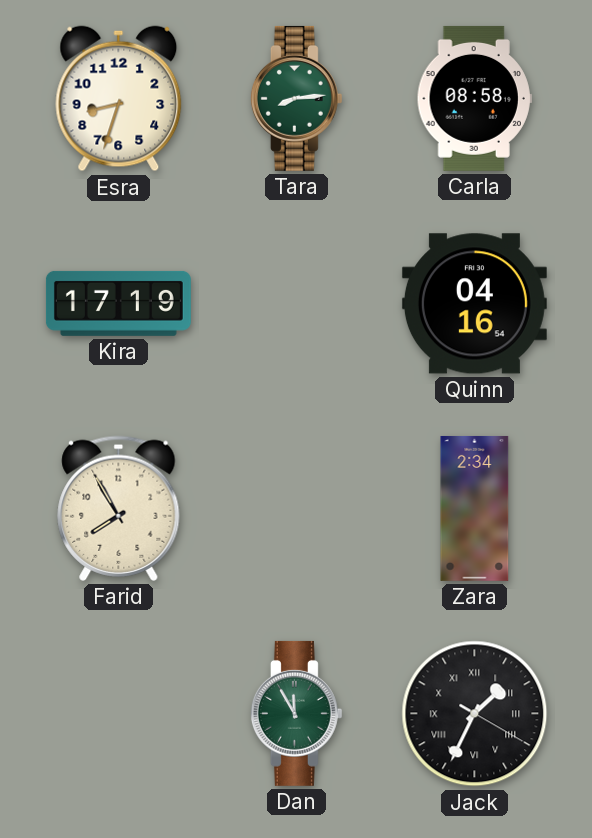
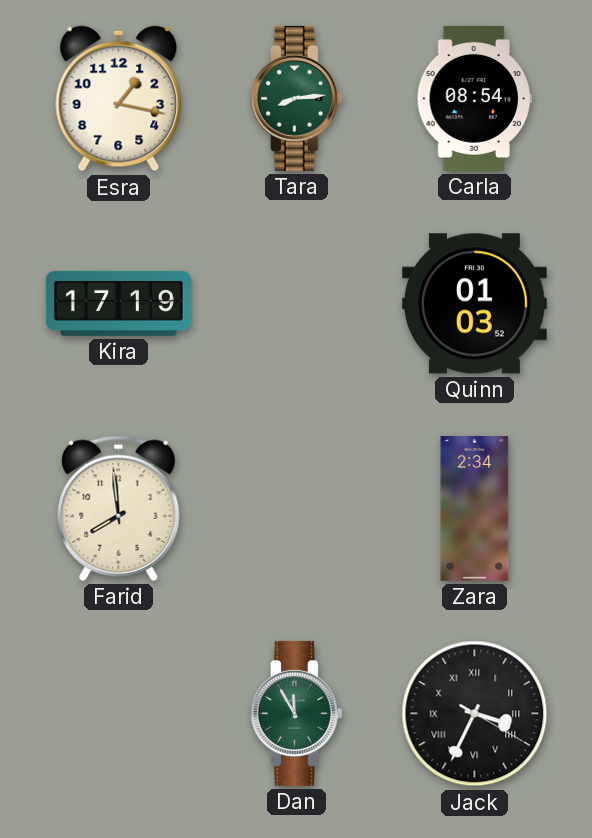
Esra: 8:33 -> 1:17 (119, 99)
Carla: 08:58 -> 08:54 (474, 98)
Quinn: 04:16 -> 01:03 (474, 304)
Farid: 7:55 -> 7:59 (119, 508)
Jack: 1:34 -> 3:34 (475, 714)
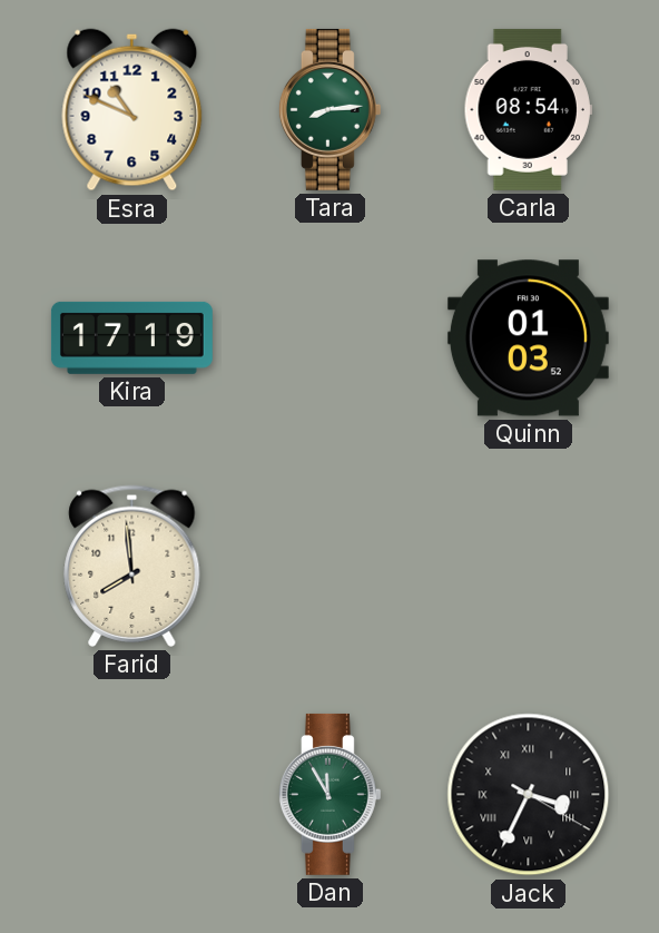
Esra: 1:17 -> 10:49 (132, 110)
Zara: 2:34 -> none (475, 508)
